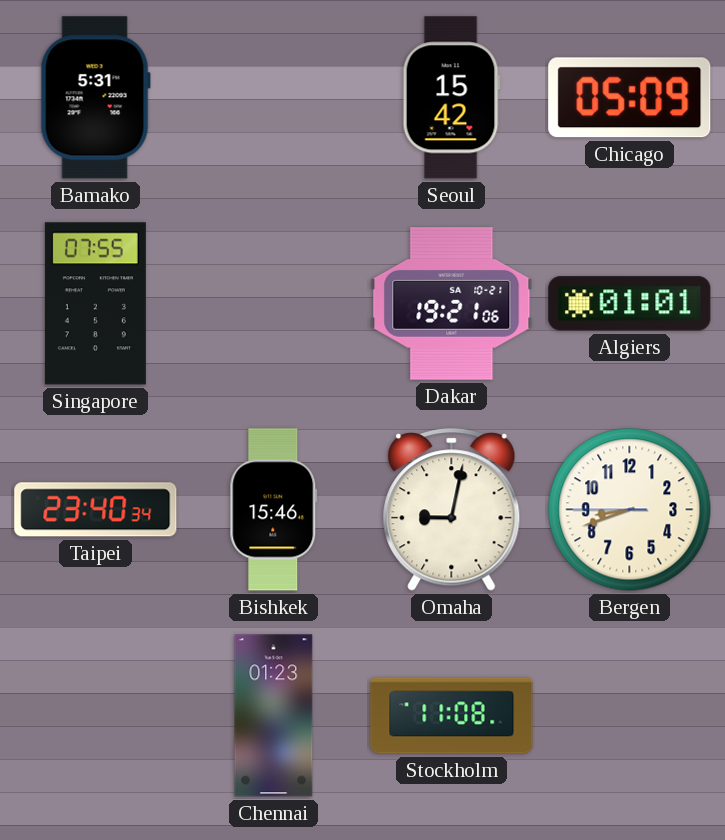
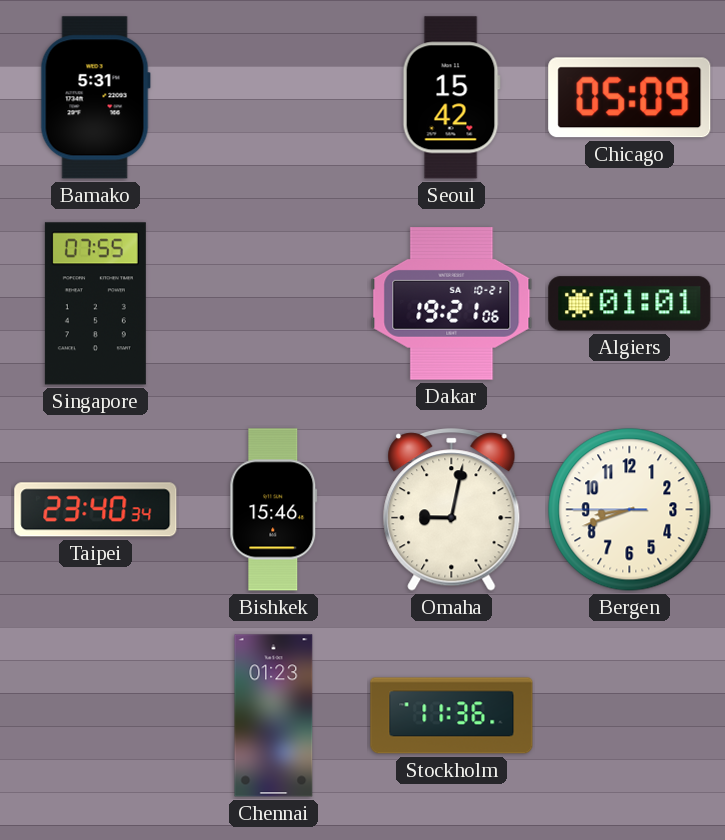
Stockholm: 11:08 -> 11:36 (452, 716)
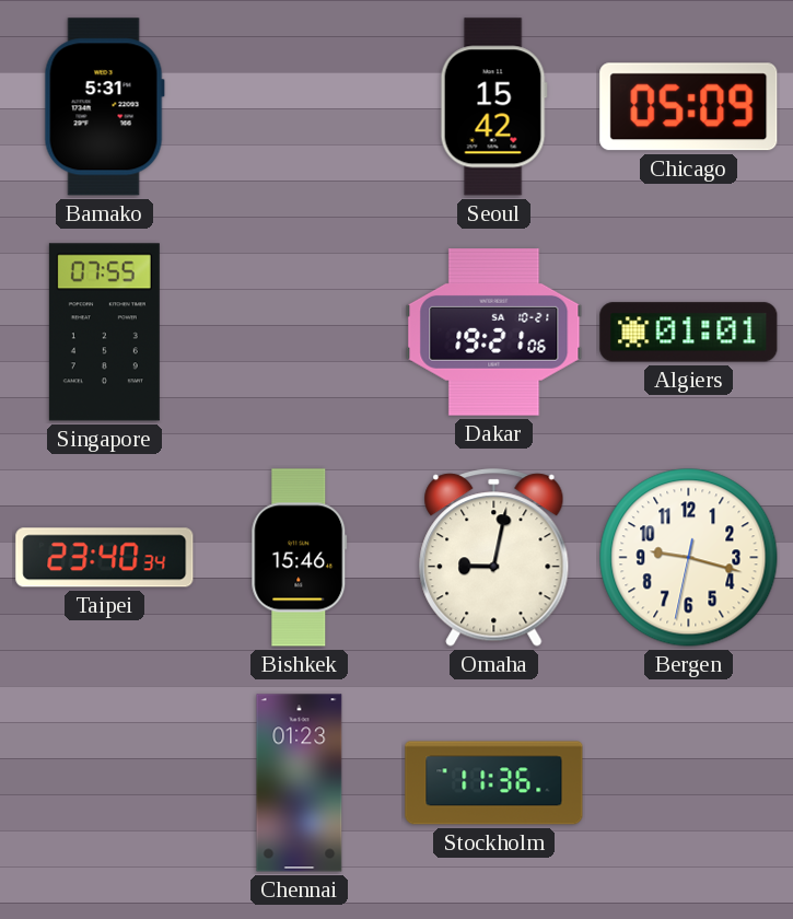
Bergen: 8:41 -> 9:17 (689, 558)
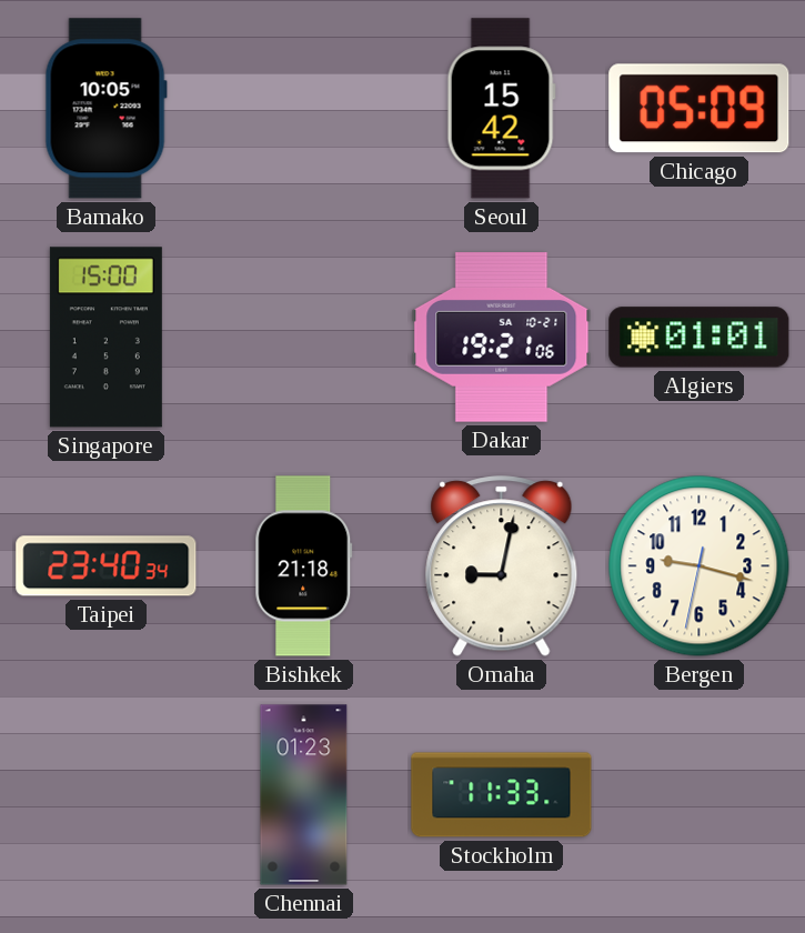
Bamako: 5:31 -> 10:05 (105, 109)
Singapore: 07:55 -> 15:00 (105, 338)
Bishkek: 15:46 -> 21:18 (304, 566)
Stockholm: 11:36 -> 11:33 (502, 795)
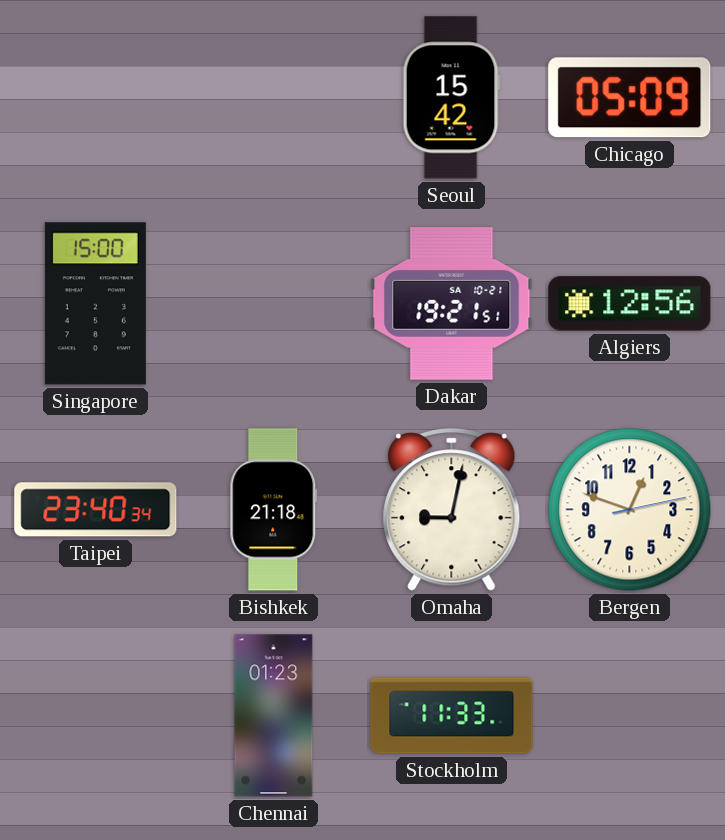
Bamako: 10:05 -> none (105, 109)
Dakar: 19:21:06 -> 19:21:51 (452, 304)
Algiers: 01:01 -> 12:56 (630, 304)
Bergen: 9:17 -> 12:48 (630, 510)
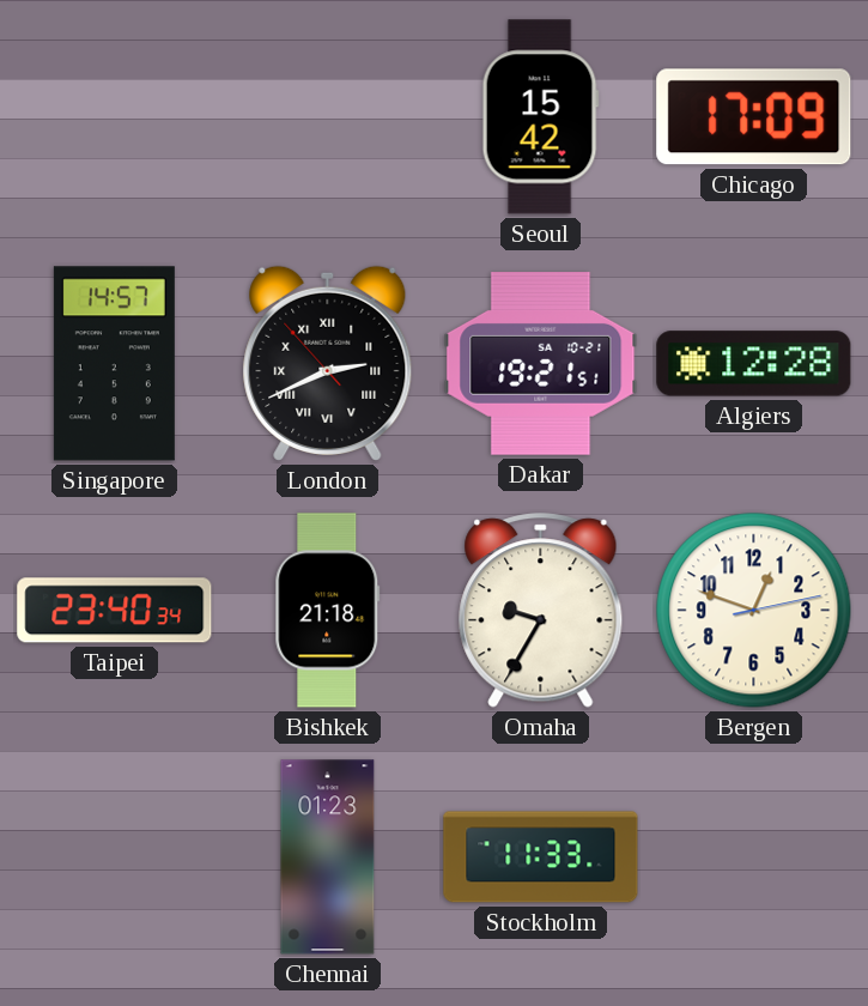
Chicago: 05:09 -> 17:09 (754, 117)
Singapore: 15:00 -> 14:57 (114, 364)
London: none -> 2:40 (328, 363)
Algiers: 12:56 -> 12:28 (754, 364)
Omaha: 9:02 -> 9:35 (541, 611)
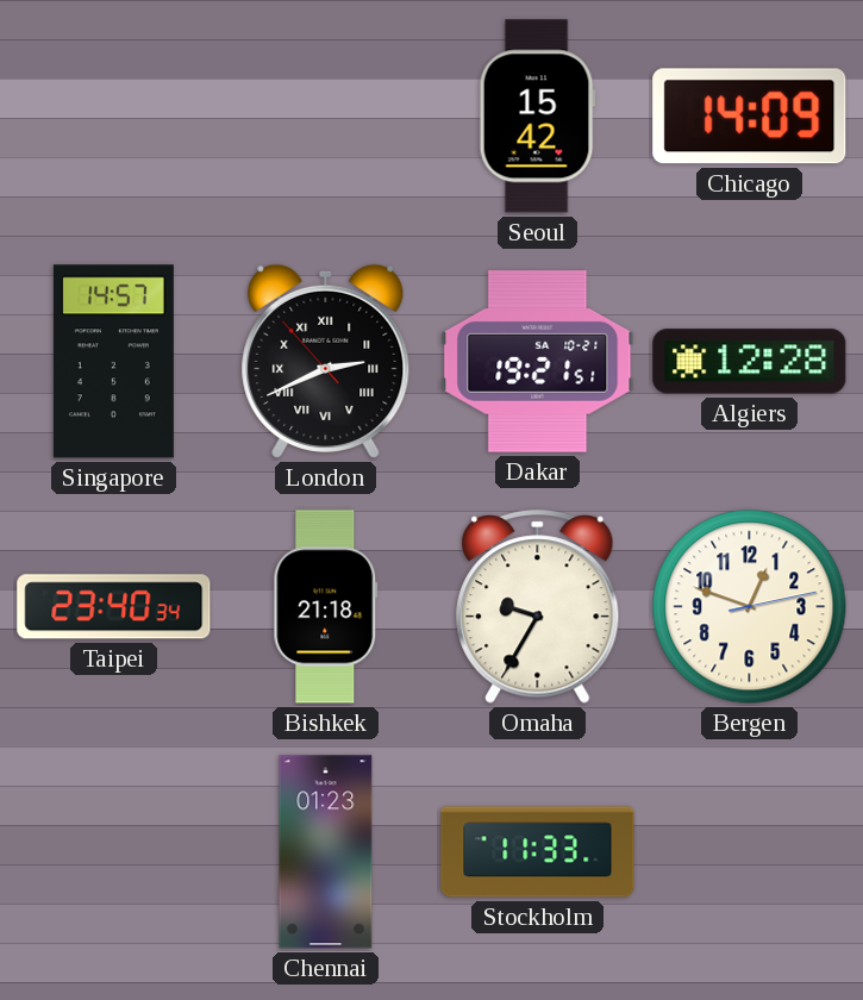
Chicago: 17:09 -> 14:09 (750, 117)
